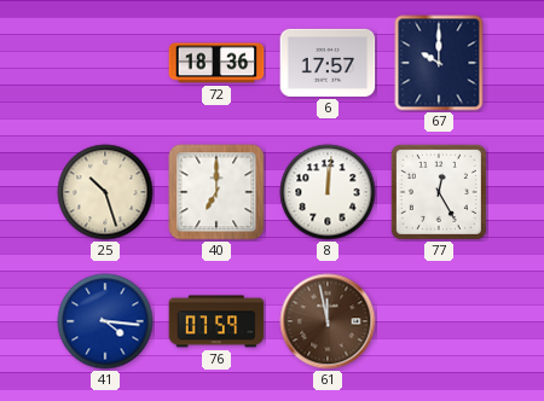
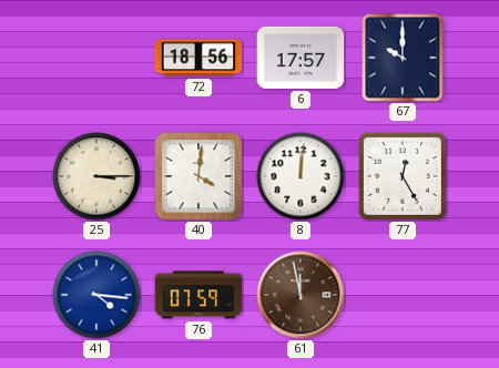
72: 18:36 -> 18:56 (198, 58)
25: 10:27 -> 3:15 (96, 176)
40: 7:00 -> 4:01 (198, 176)
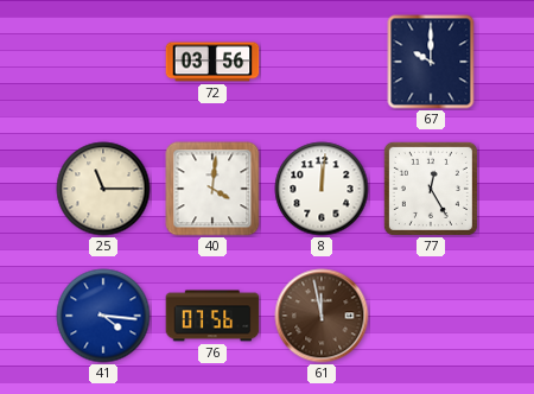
72: 18:56 -> 03:56 (212, 62)
6: 17:57 -> none (301, 58)
25: 3:15 -> 11:15 (103, 189)
76: 07:59 -> 07:56 (212, 316)
